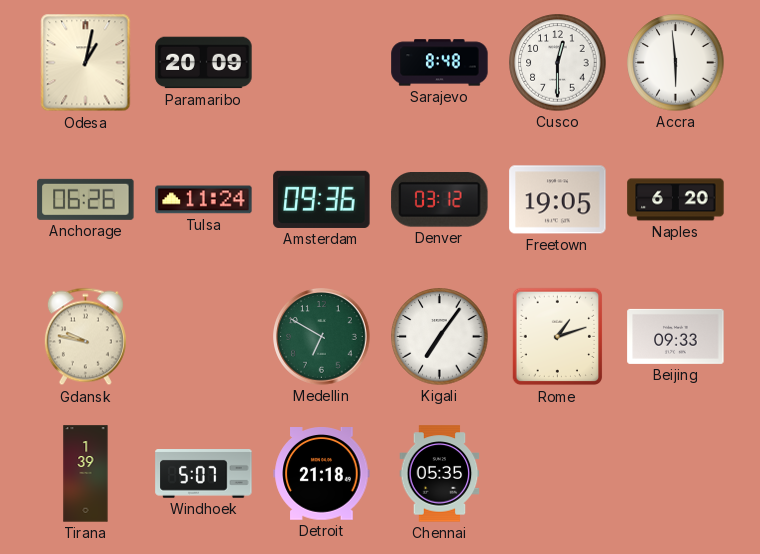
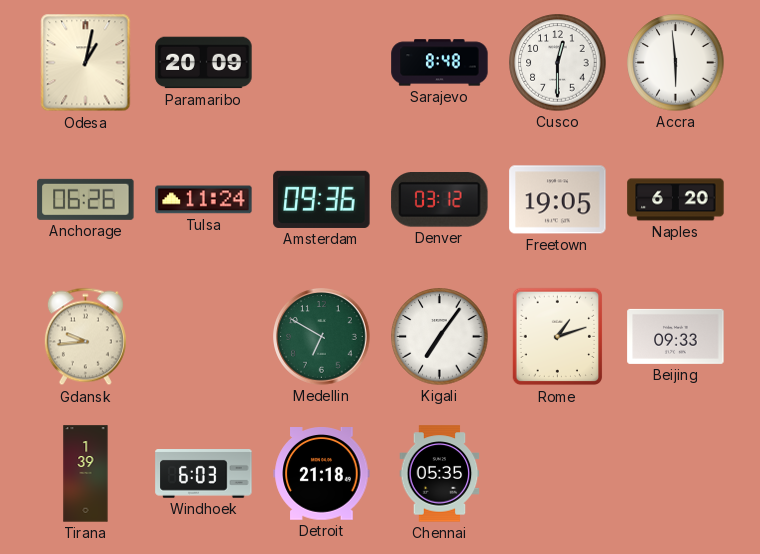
Gdansk: 9:47 -> 9:44 (85, 337)
Windhoek: 5:07 -> 6:03 (204, 474)
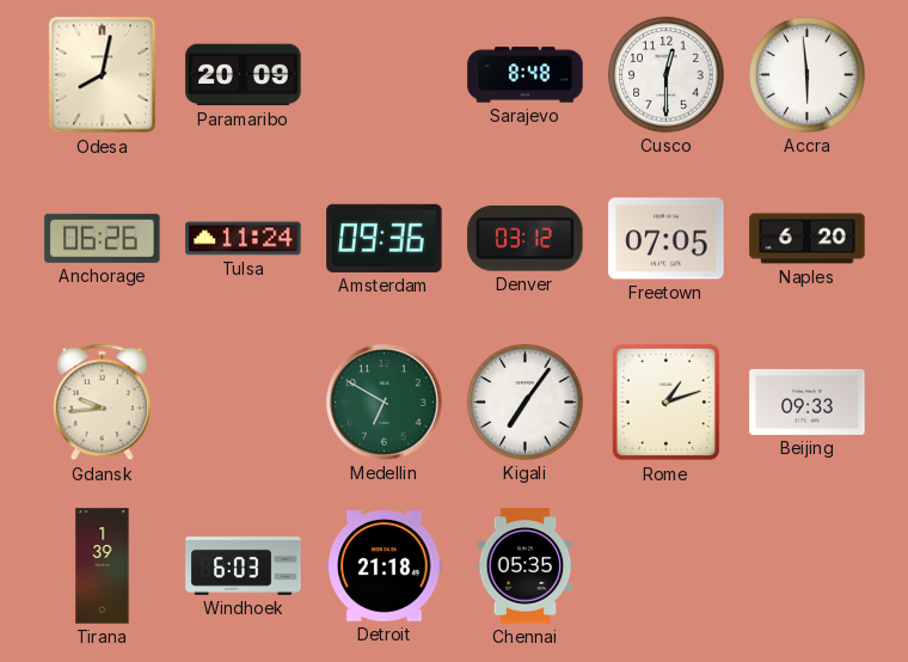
Odesa: 1:02 -> 8:02 (103, 75)
Freetown: 19:05 -> 07:05 (667, 239)
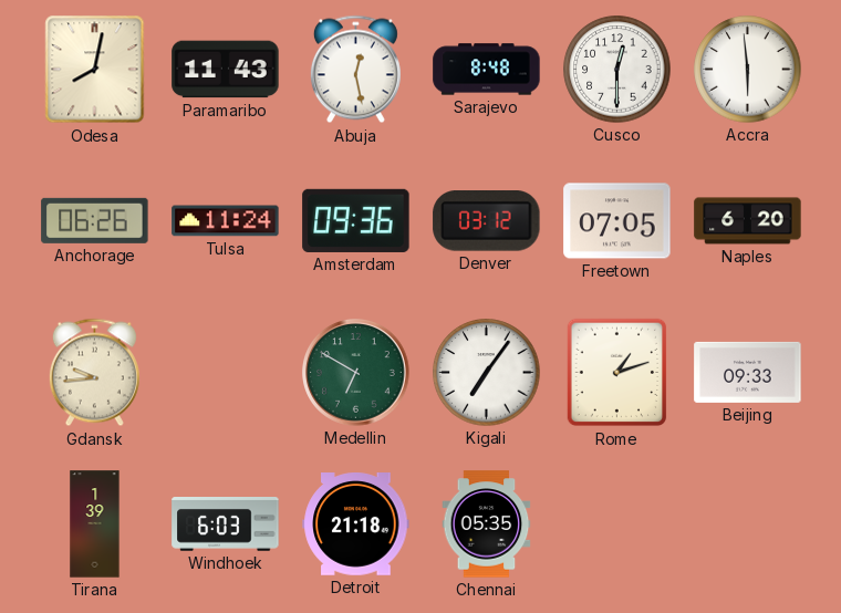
Paramaribo: 20:09 -> 11:43 (226, 70)
Abuja: none -> 12:28 (355, 70)
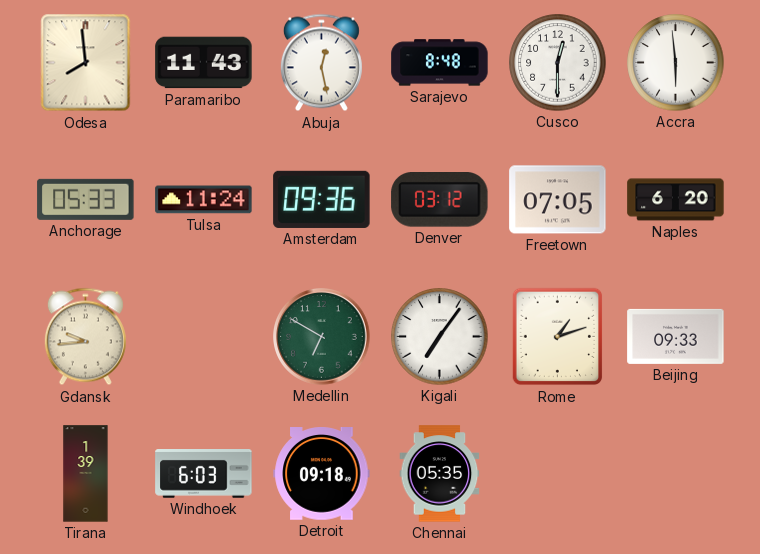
Odesa: 8:02 -> 7:59 (86, 63)
Anchorage: 06:26 -> 05:33 (86, 199)
Detroit: 21:18 -> 09:18 (322, 474)
